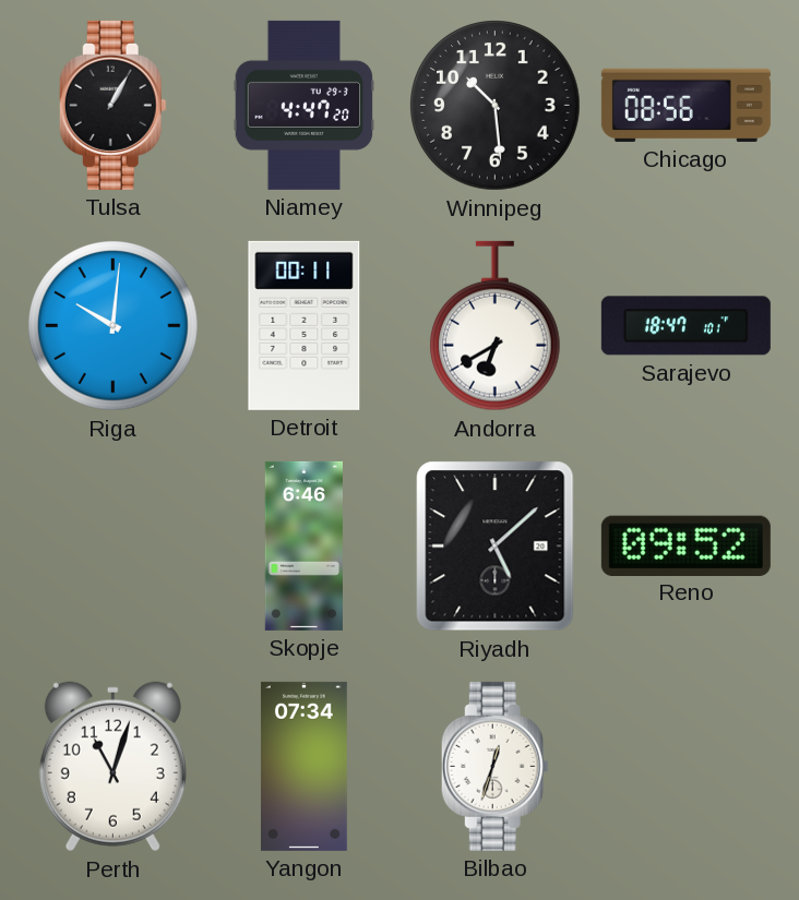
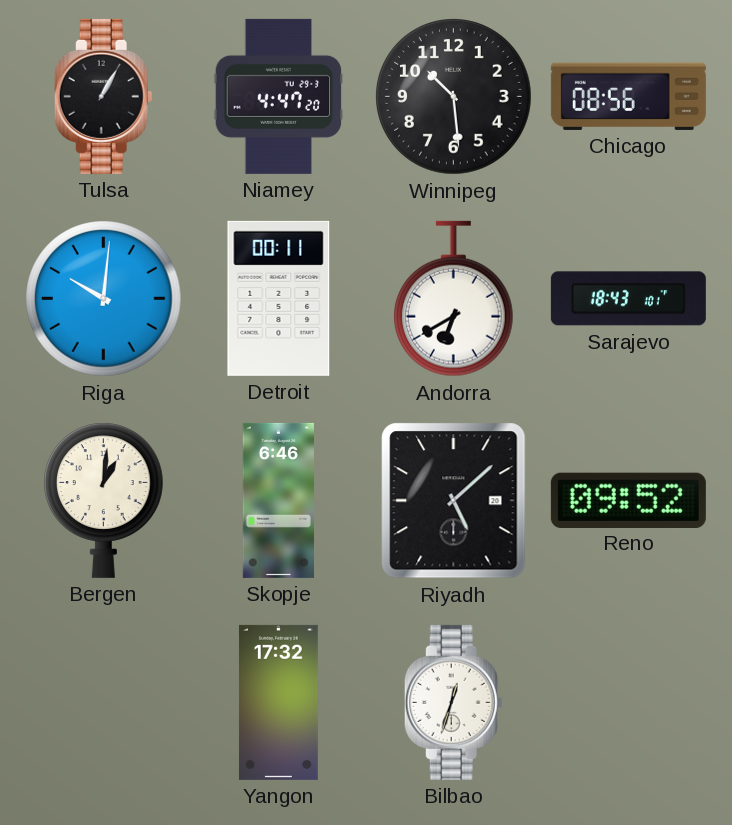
Sarajevo: 18:47 -> 18:43 (628, 299)
Bergen: none -> 1:01 (104, 500)
Perth: 11:03 -> none (112, 767)
Yangon: 07:34 -> 17:32 (278, 702)
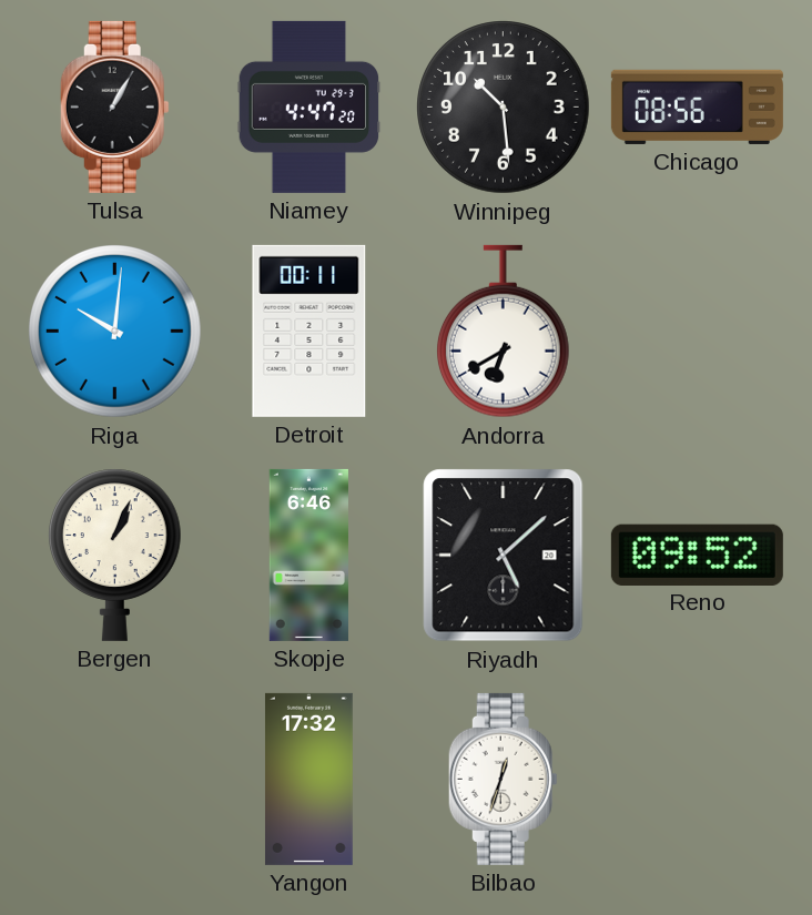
Sarajevo: 18:43 -> none (628, 299)
Bergen: 1:01 -> 1:04 (115, 555)
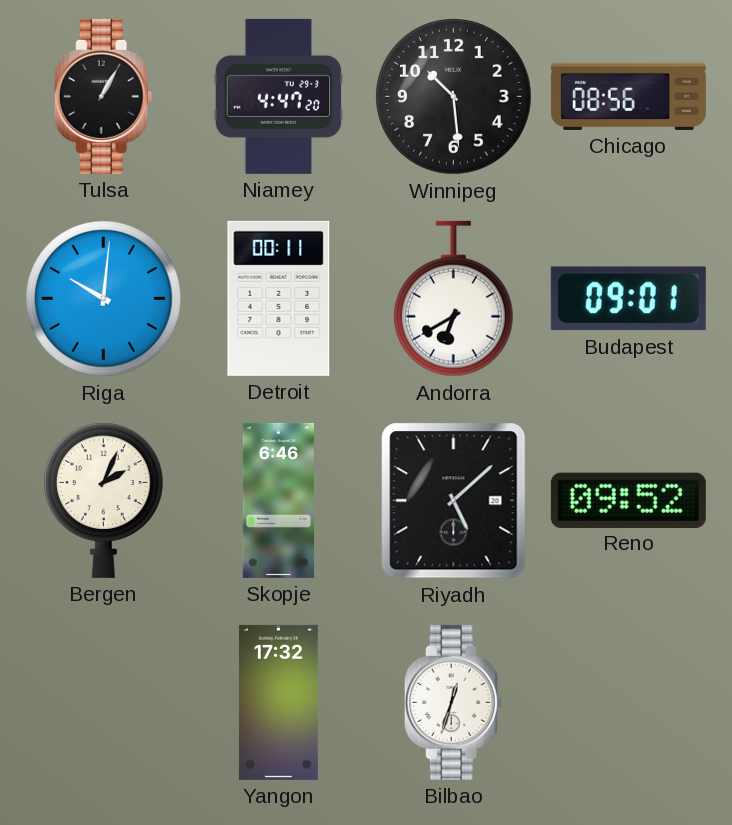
Budapest: none -> 09:01 (628, 299)
Bergen: 1:04 -> 2:04 (104, 500)
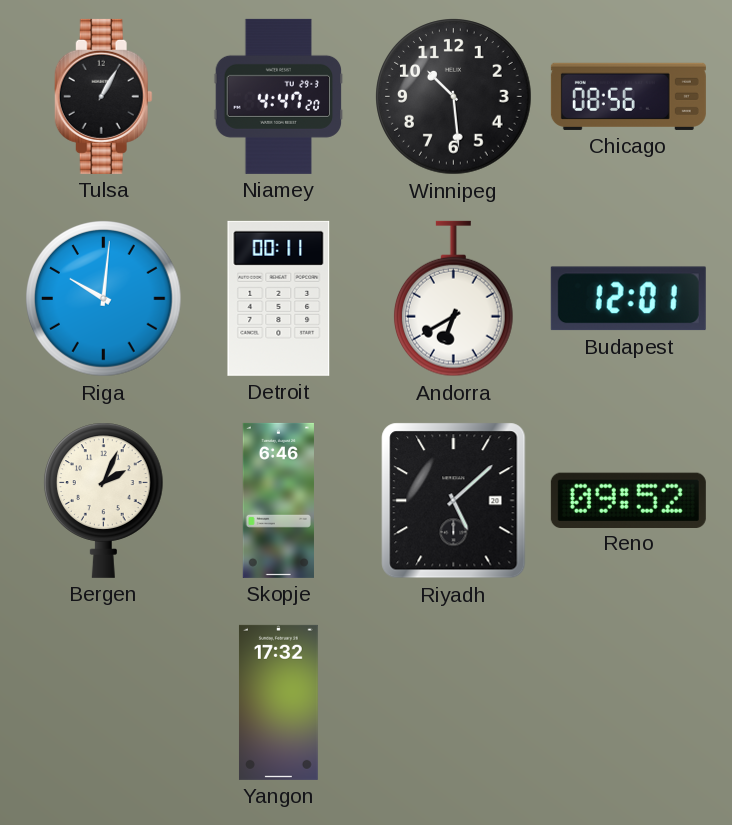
Budapest: 09:01 -> 12:01 (628, 299)
Bilbao: 12:33 -> none (453, 702)
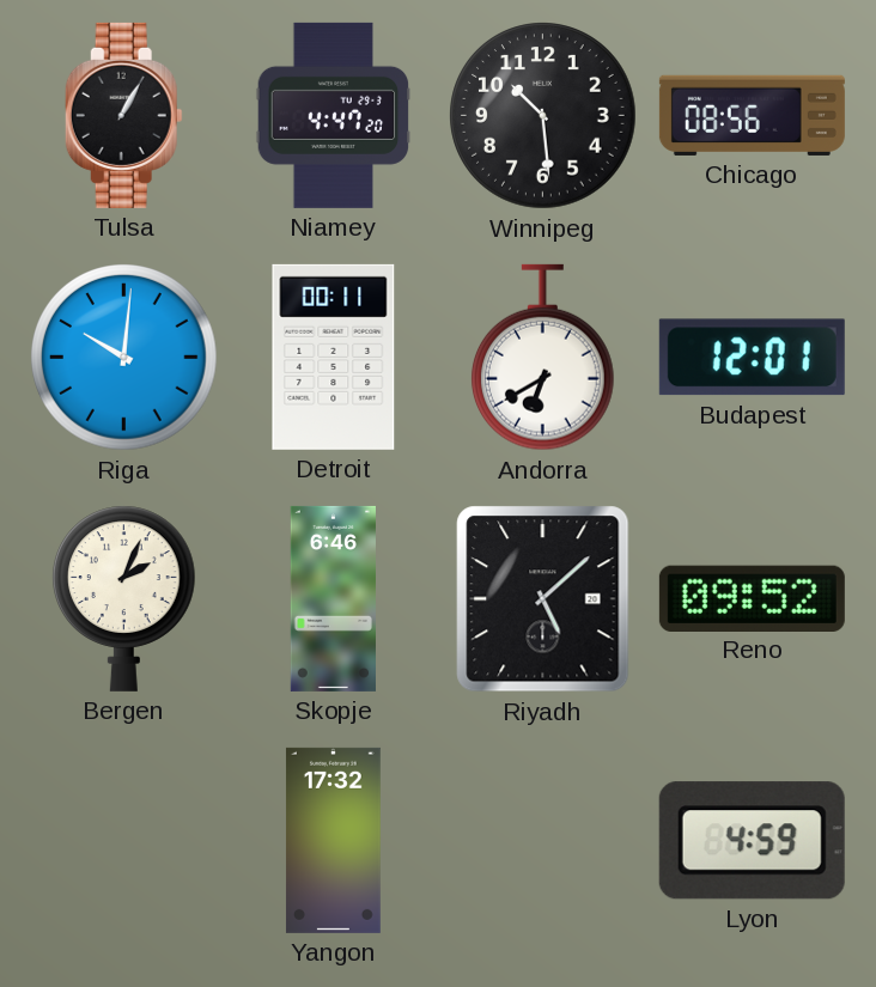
Lyon: none -> 4:59 (752, 841)
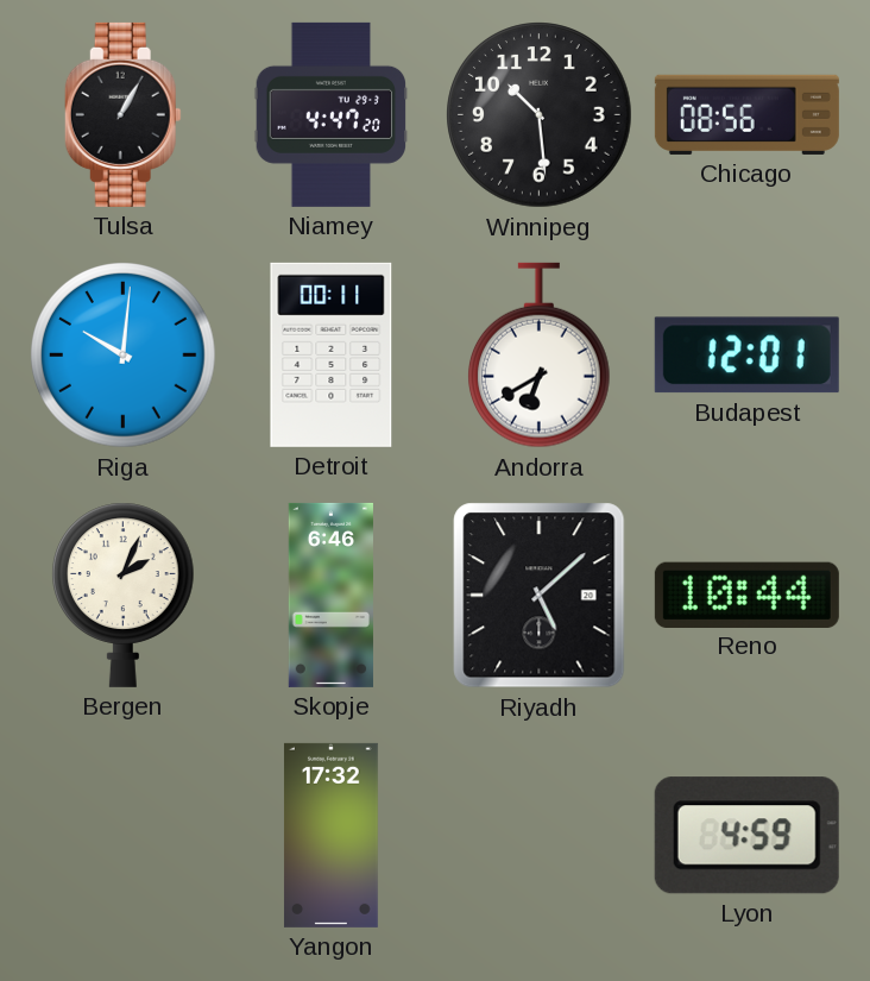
Reno: 09:52 -> 10:44 (746, 595)
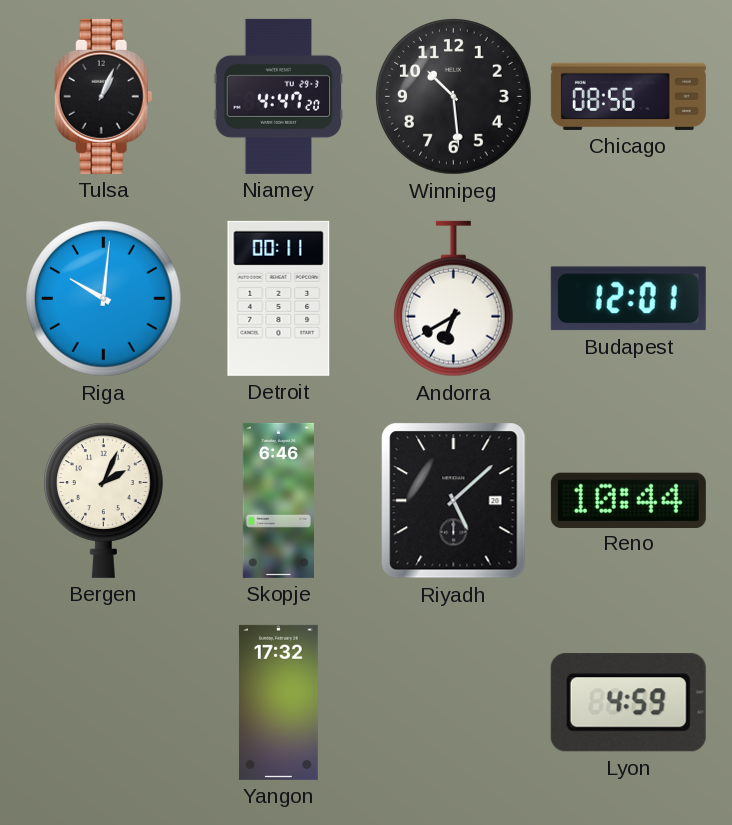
Tulsa: 1:05 -> 1:04 (103, 96)
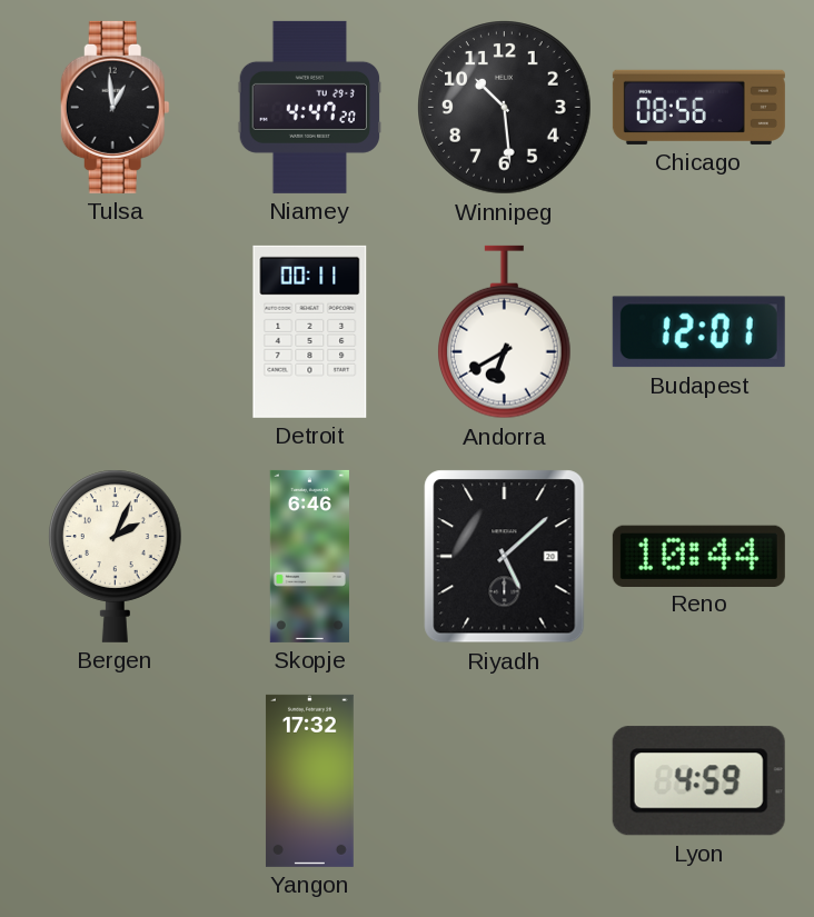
Tulsa: 1:04 -> 12:59 (115, 107)
Riga: 10:01 -> none (104, 299)
